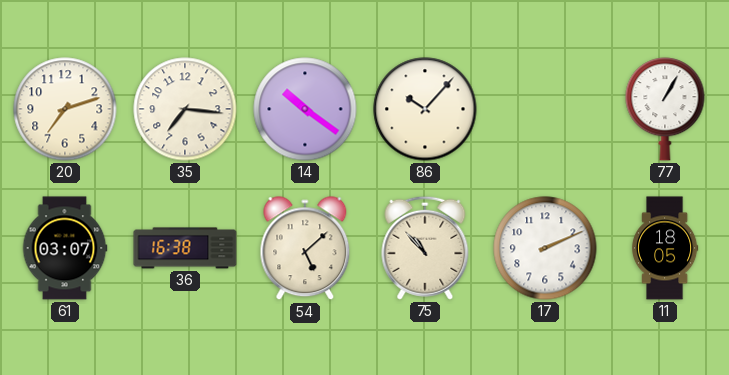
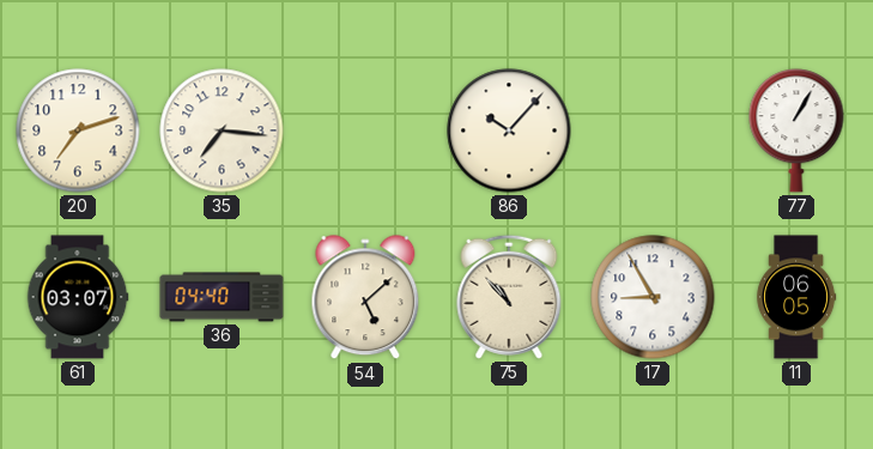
14: 10:21 -> none (305, 109)
36: 16:38 -> 04:40 (222, 297)
17: 2:11 -> 8:55 (653, 297)
11: 18:05 -> 06:05 (796, 297)
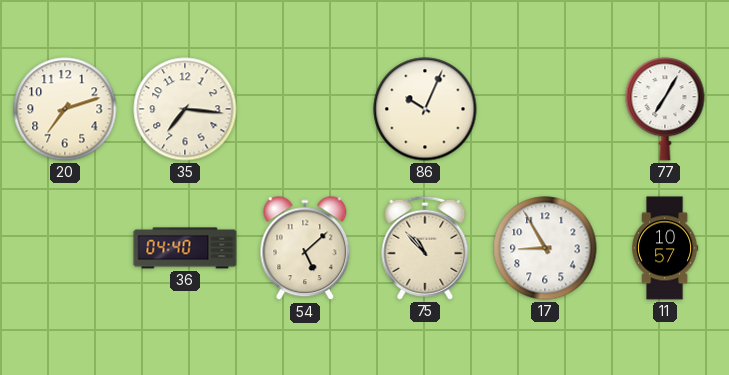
86: 10:07 -> 10:04 (425, 109)
77: 1:05 -> 7:05 (665, 109)
61: 03:07 -> none (78, 297)
11: 06:05 -> 10:57 (665, 248)
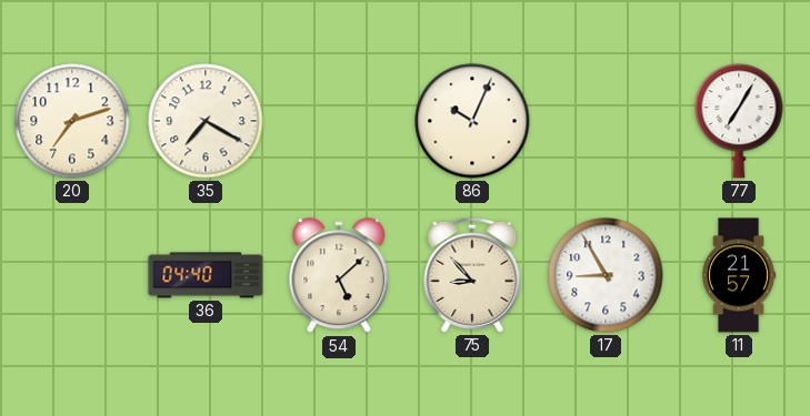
35: 7:16 -> 7:20 (206, 121)
75: 10:53 -> 8:53 (472, 275)
11: 10:57 -> 21:57 (739, 275)
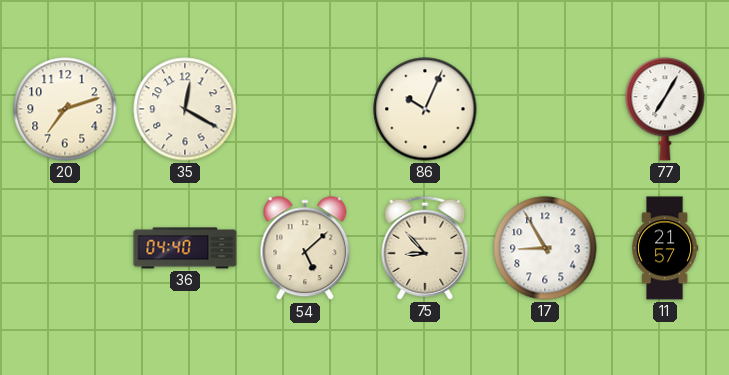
35: 7:20 -> 12:20 (185, 109)
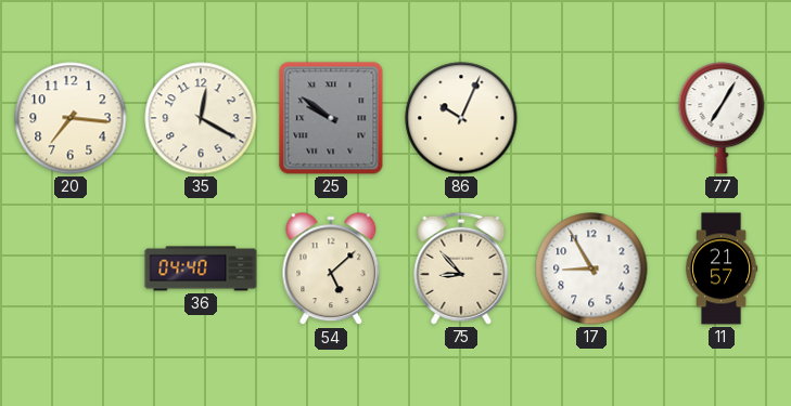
20: 7:12 -> 7:16 (71, 118)
25: none -> 9:51 (331, 118)
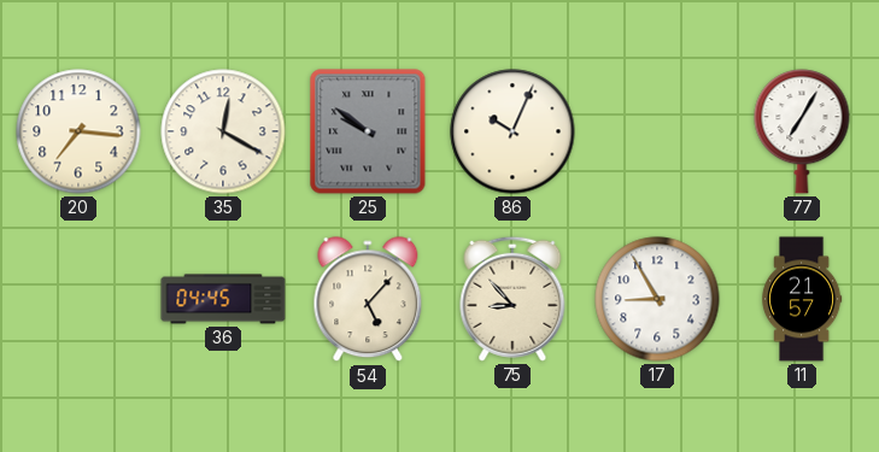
36: 04:40 -> 04:45 (223, 299)
54: 5:08 -> 5:07 (368, 300)
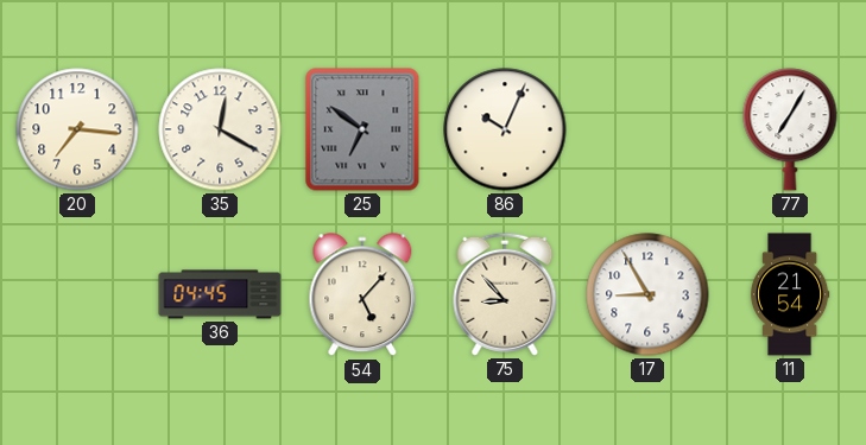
25: 9:51 -> 6:51 (362, 129)
11: 21:57 -> 21:54 (790, 294)
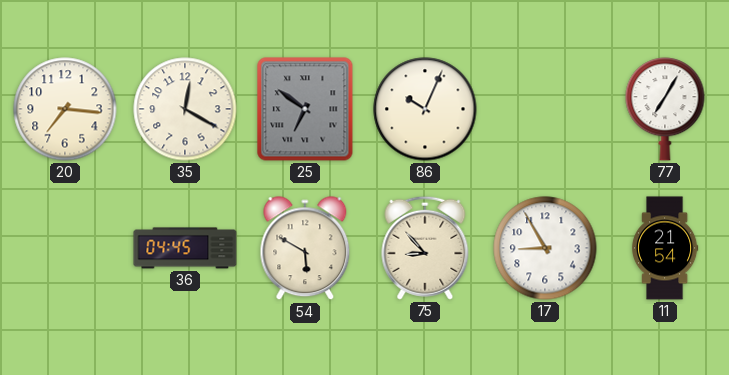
54: 5:07 -> 5:50 (305, 249)
